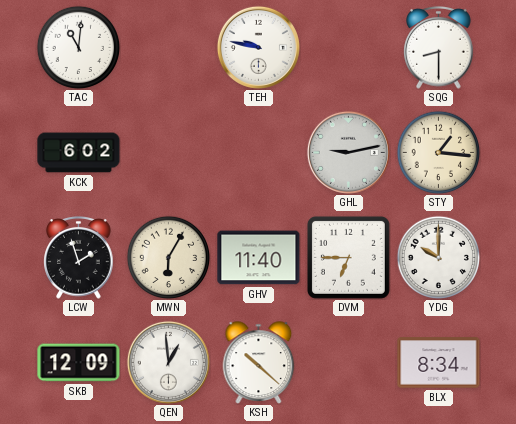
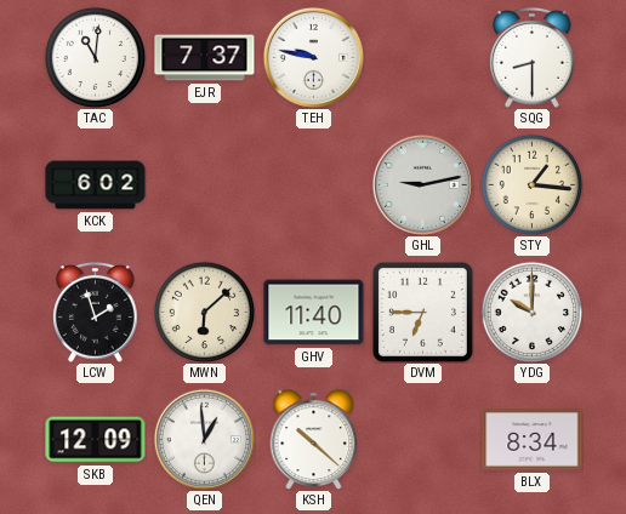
EJR: none -> 7:37 (205, 58)
MWN: 6:05 -> 6:08 (204, 312)
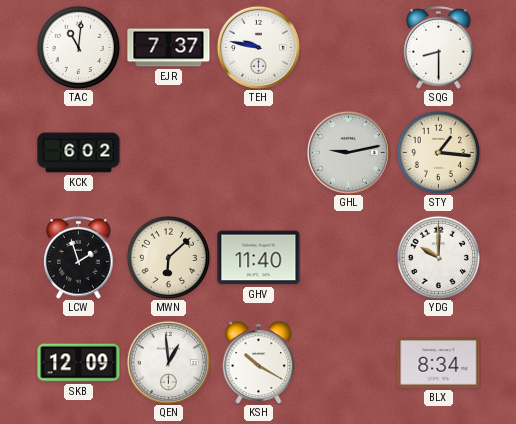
DVM: 6:45 -> none (422, 312)
KSH: 10:22 -> 10:20 (259, 363)
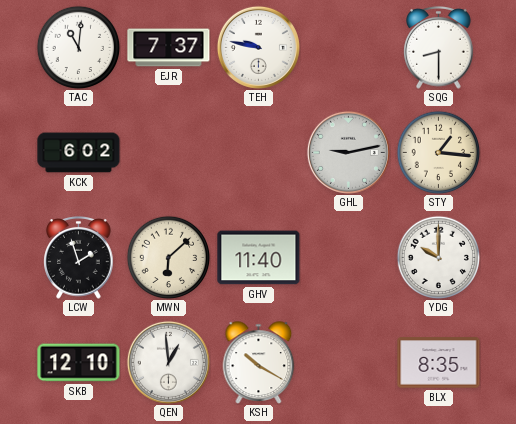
SKB: 12:09 -> 12:10 (79, 363)
BLX: 8:34 -> 8:35 (439, 363)
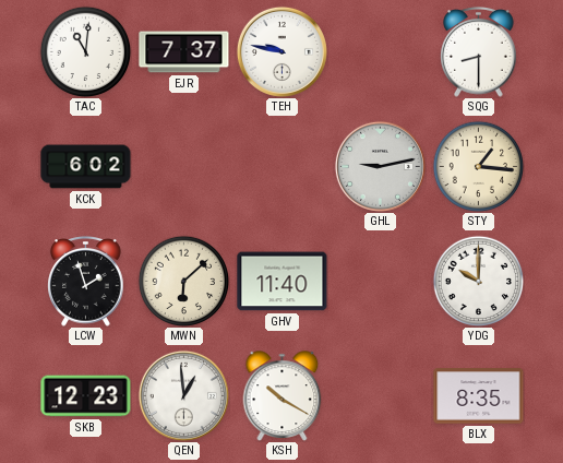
SKB: 12:10 -> 12:23 (86, 396)
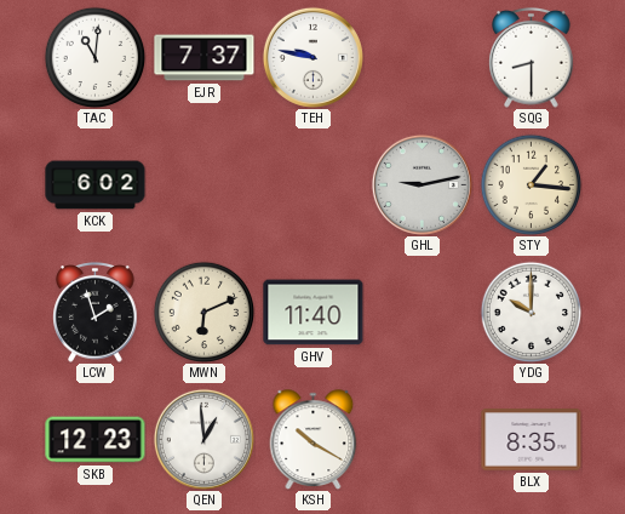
MWN: 6:08 -> 6:11 (203, 312)
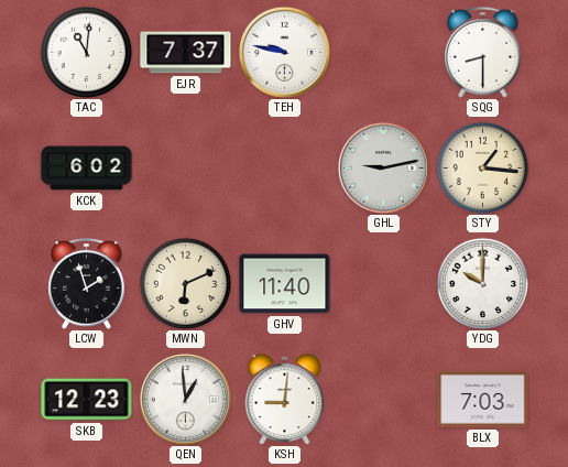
KSH: 10:20 -> 9:01 (285, 400)
BLX: 8:35 -> 7:03 (483, 400)
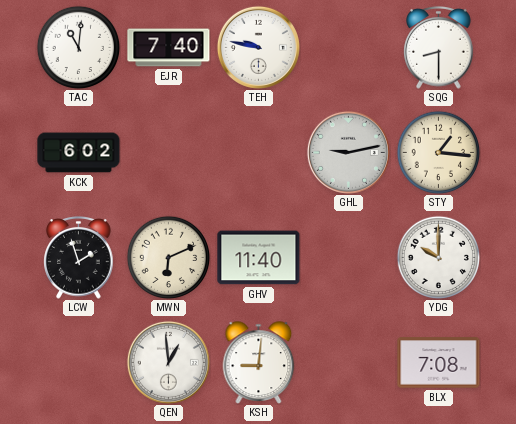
EJR: 7:37 -> 7:40 (169, 48)
SKB: 12:23 -> none (87, 400)
BLX: 7:03 -> 7:08 (439, 363)
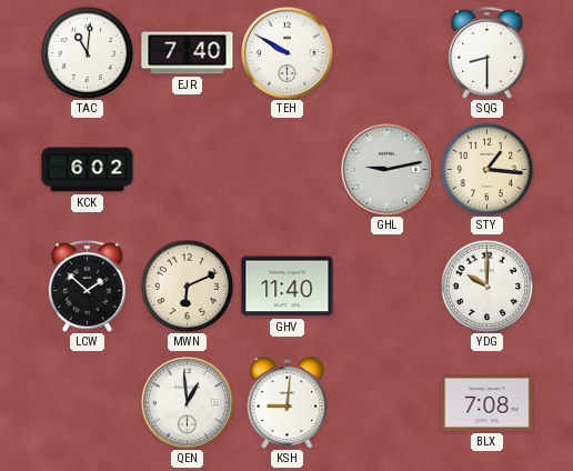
TEH: 9:47 -> 9:50 (286, 52)
LCW: 1:57 -> 1:52 (88, 287)
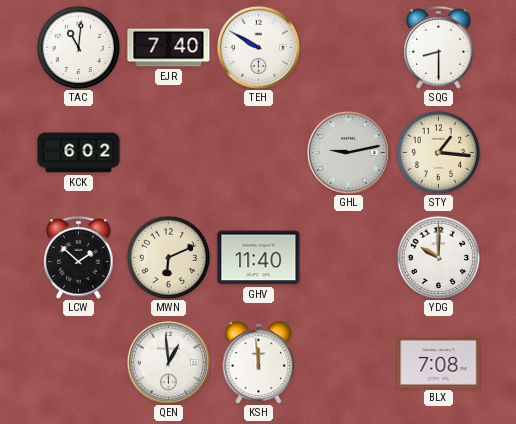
KSH: 9:01 -> 11:59 (259, 363)
